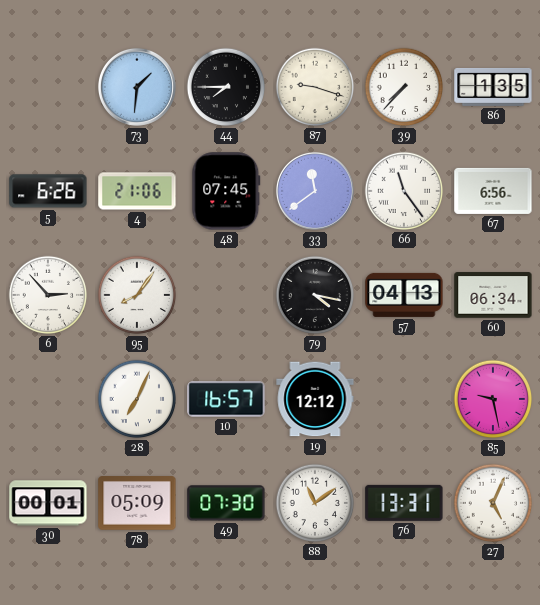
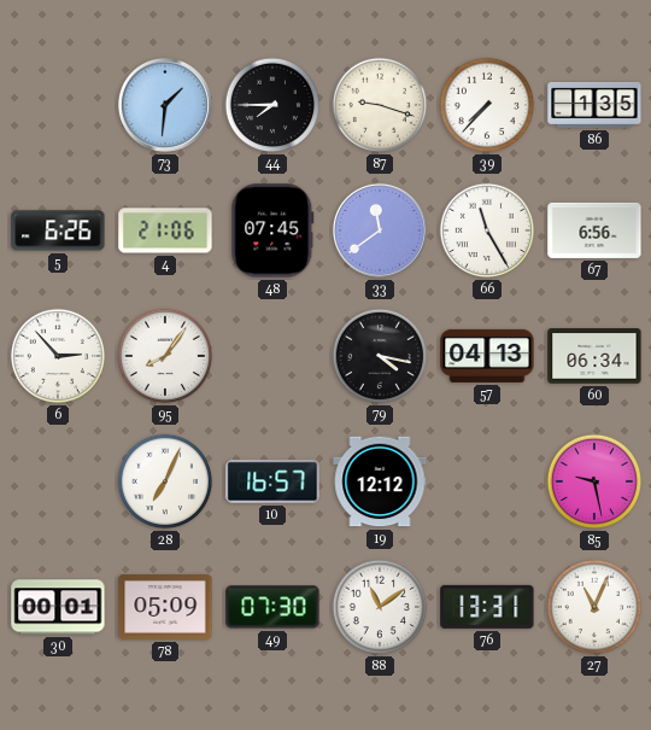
66: 11:24 -> 11:25 (487, 230)
27: 5:04 -> 11:04 (594, 607)
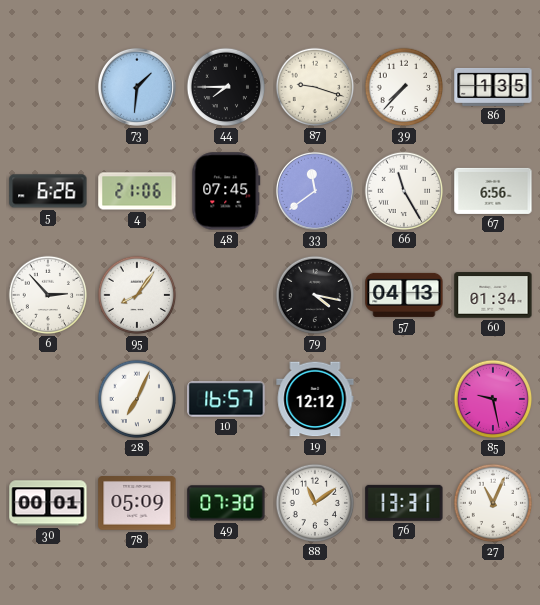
60: 06:34 -> 01:34 (493, 295)
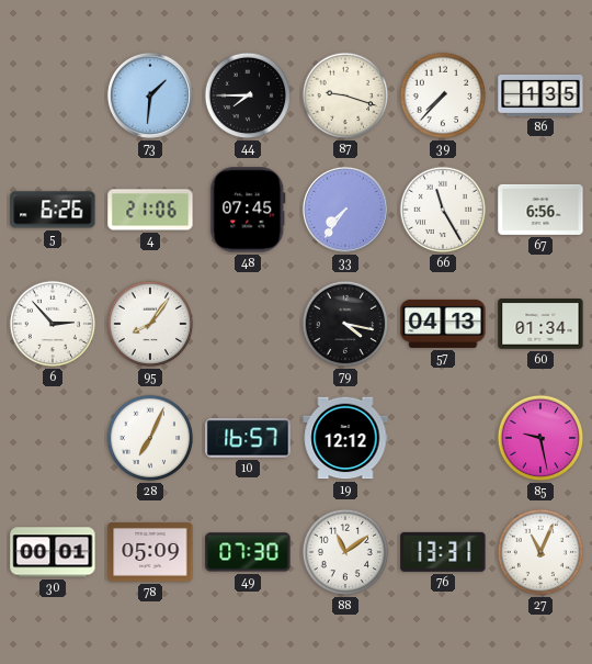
33: 11:39 -> 7:36 (345, 210)
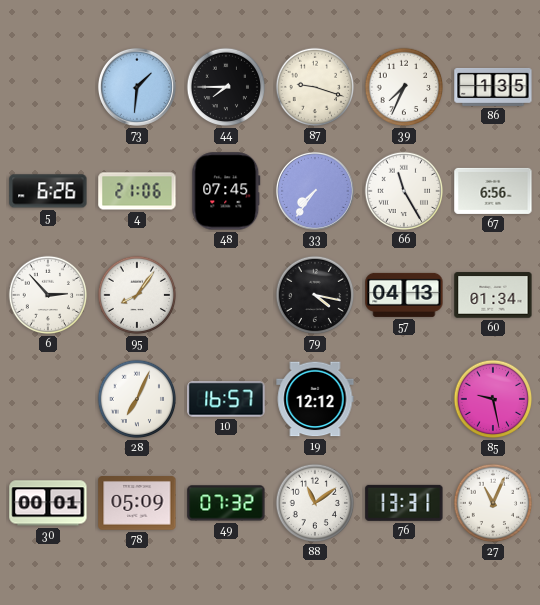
39: 7:37 -> 7:34 (404, 87)
49: 07:30 -> 07:32 (226, 503)
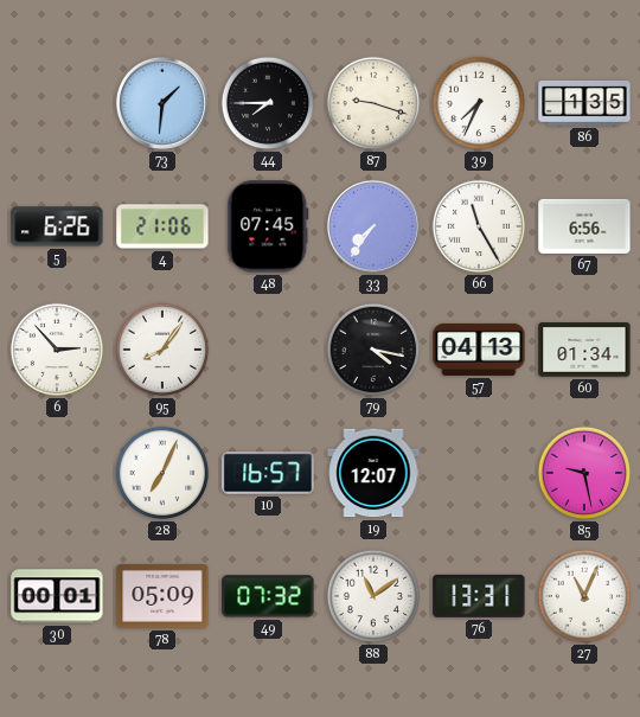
19: 12:12 -> 12:07 (373, 473)
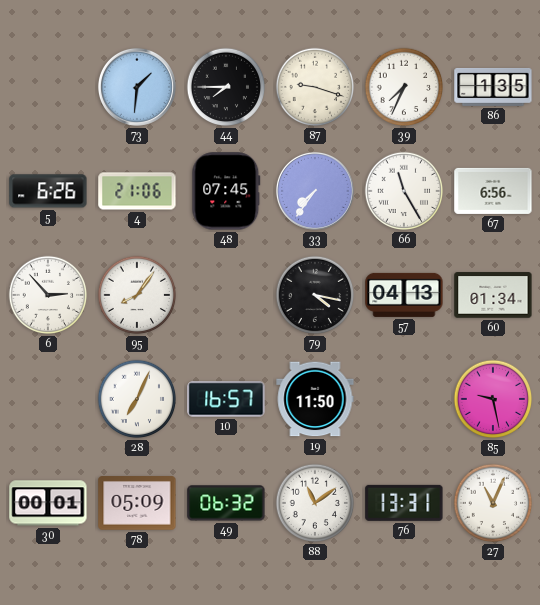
19: 12:07 -> 11:50 (315, 399)
49: 07:32 -> 06:32 (226, 503)
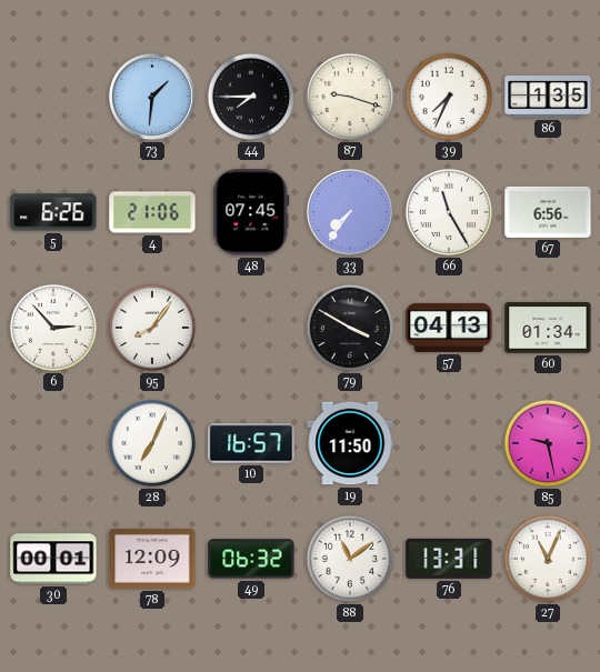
79: 4:17 -> 3:50 (350, 328)
78: 05:09 -> 12:09 (152, 559)
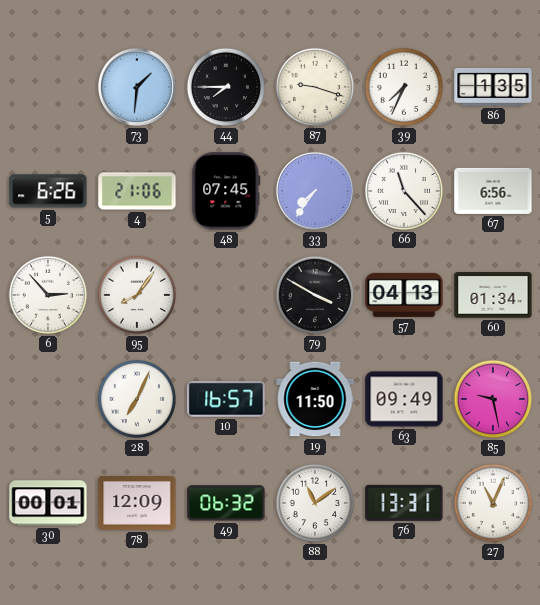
66: 11:25 -> 11:23 (404, 191)
63: none -> 09:49 (404, 399)
